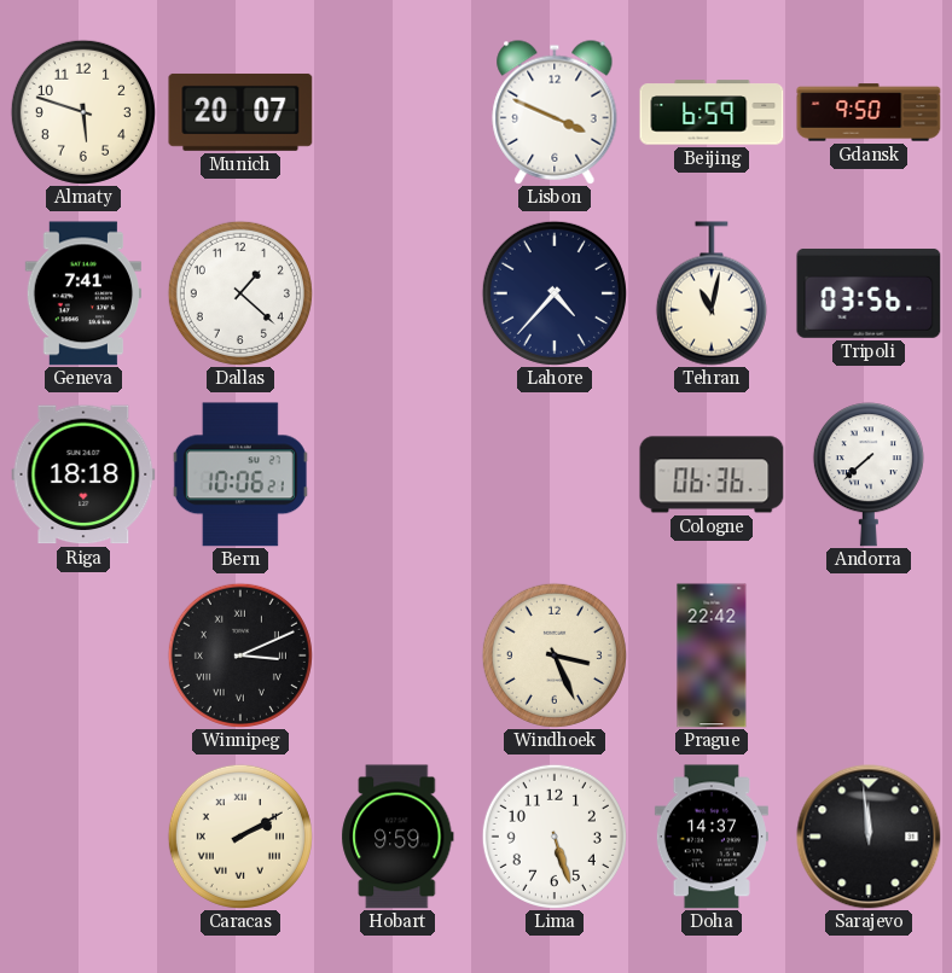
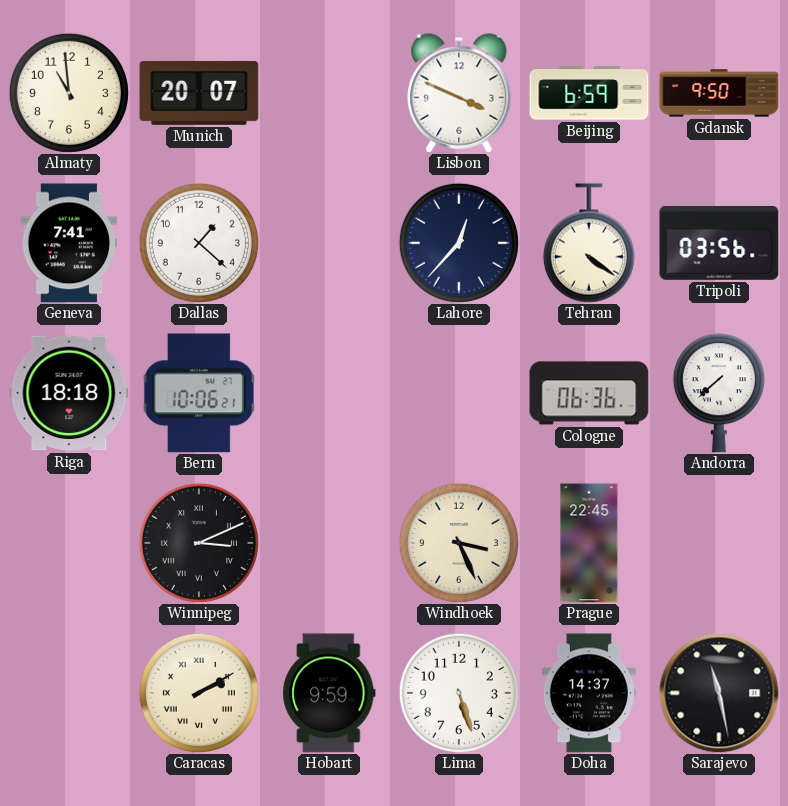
Almaty: 5:48 -> 10:59 (69, 93)
Lahore: 4:37 -> 12:37 (459, 243)
Tehran: 11:02 -> 4:21 (589, 243)
Prague: 22:42 -> 22:45 (589, 543)
Sarajevo: 11:59 -> 11:28 (719, 693)
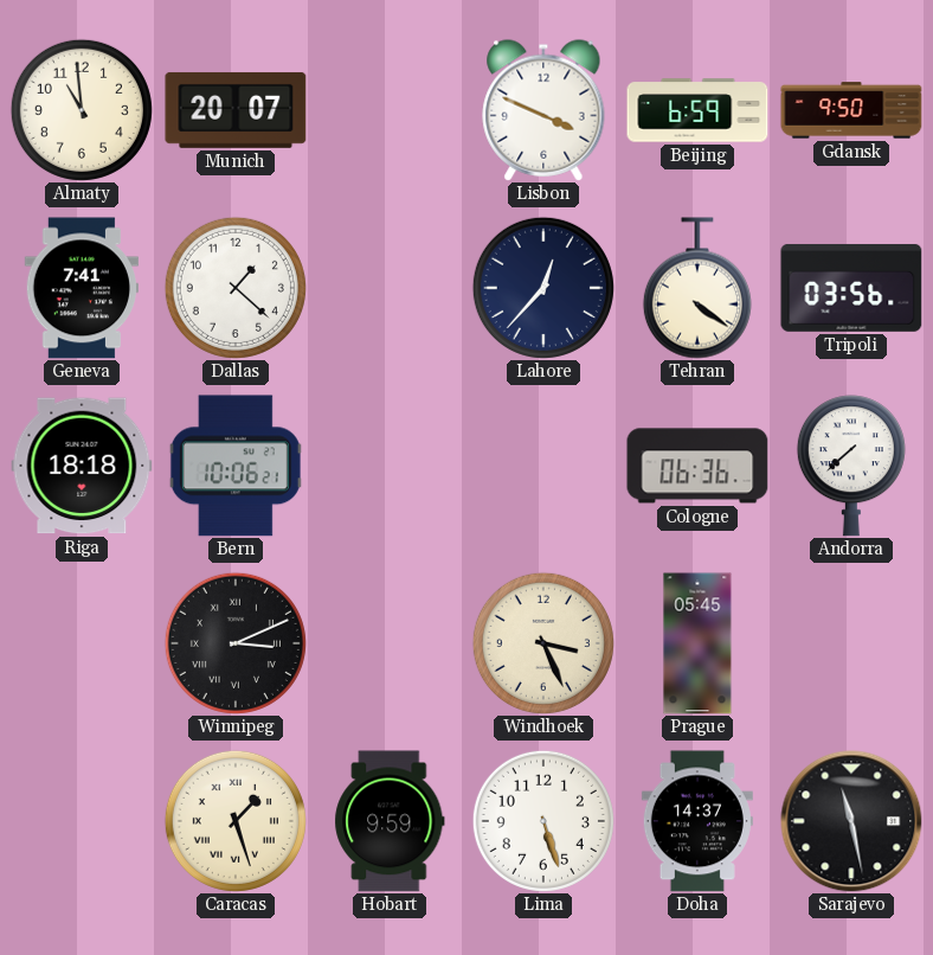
Prague: 22:45 -> 05:45 (697, 643)
Caracas: 2:10 -> 1:27 (236, 821)
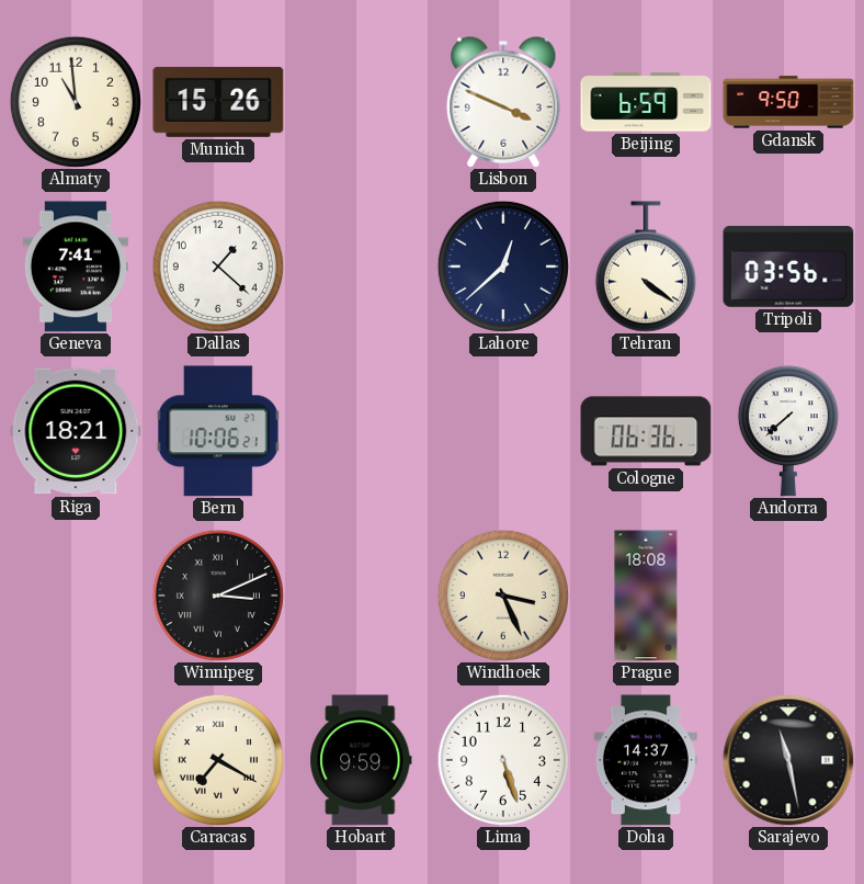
Munich: 20:07 -> 15:26 (218, 102)
Lahore: 12:37 -> 12:38 (503, 267)
Riga: 18:18 -> 18:21 (76, 431)
Prague: 05:45 -> 18:08 (646, 596)
Caracas: 1:27 -> 7:20 (218, 760)
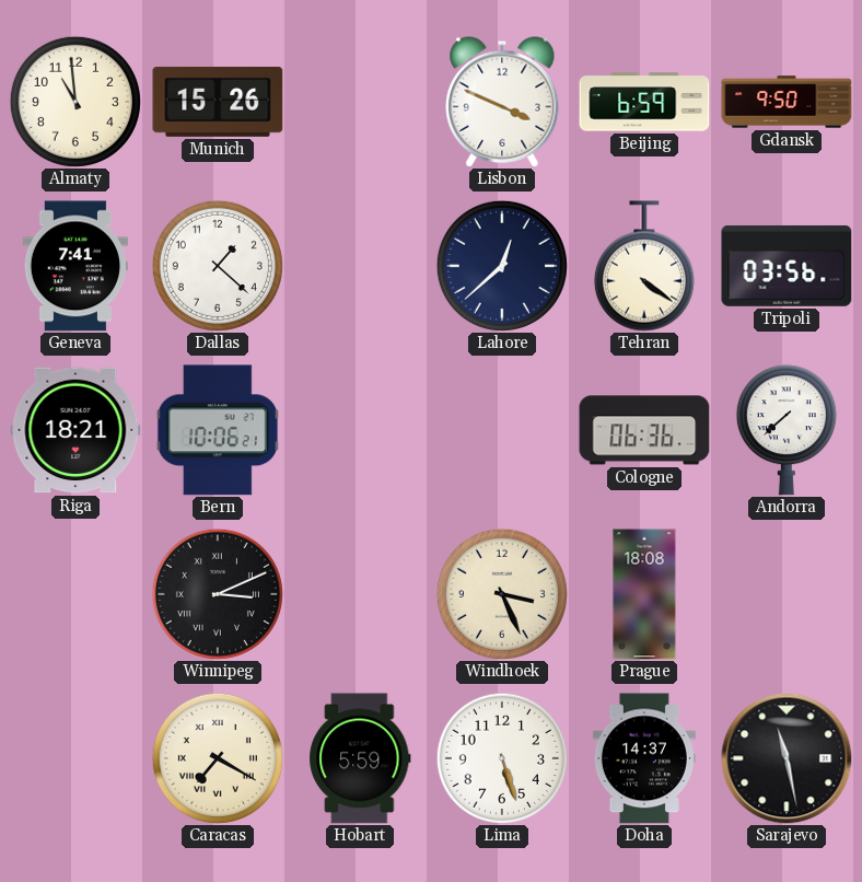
Hobart: 9:59 -> 5:59 (360, 758)
